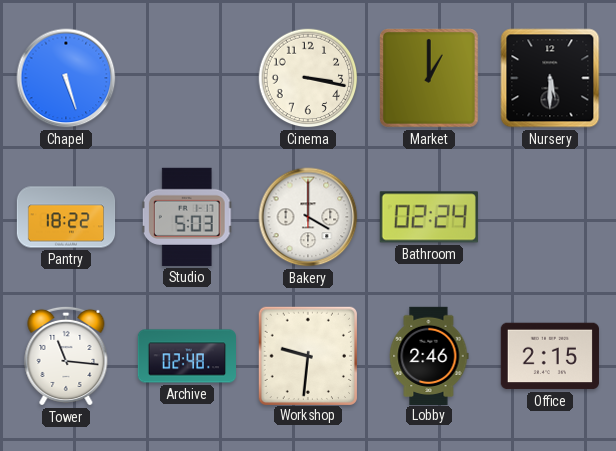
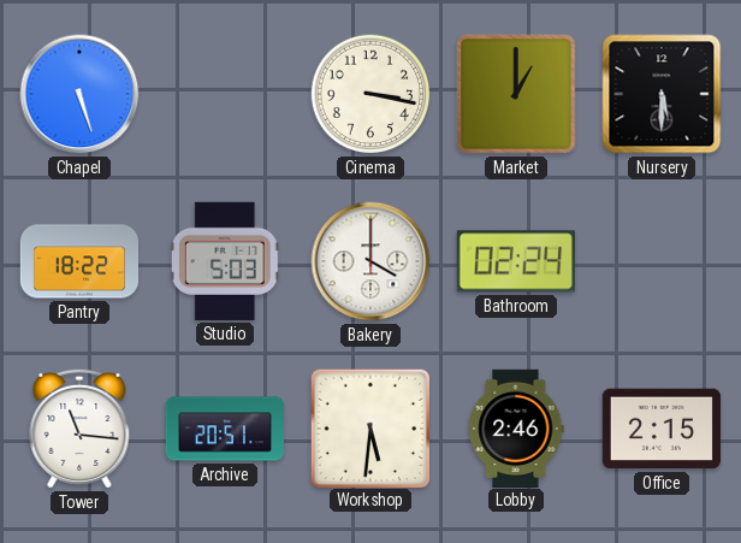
Archive: 02:48 -> 20:51 (224, 429)
Workshop: 9:31 -> 5:31 (369, 427)
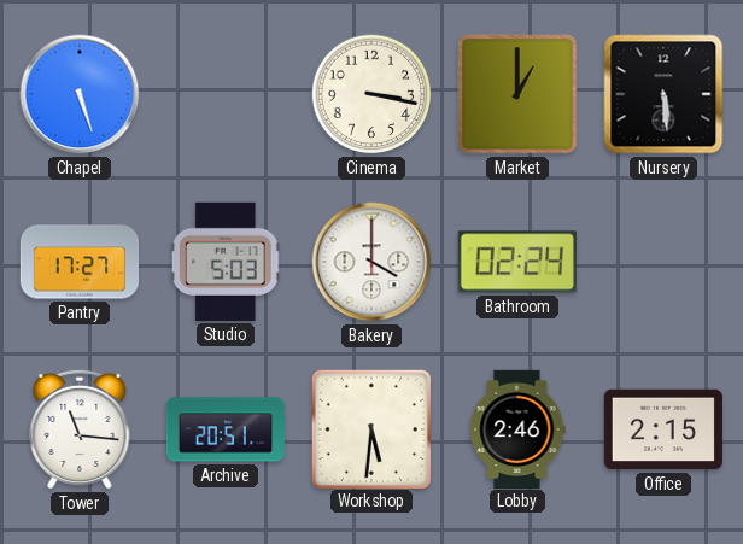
Nursery: 5:30 -> 5:29 (663, 94)
Pantry: 18:22 -> 17:27 (80, 262)
